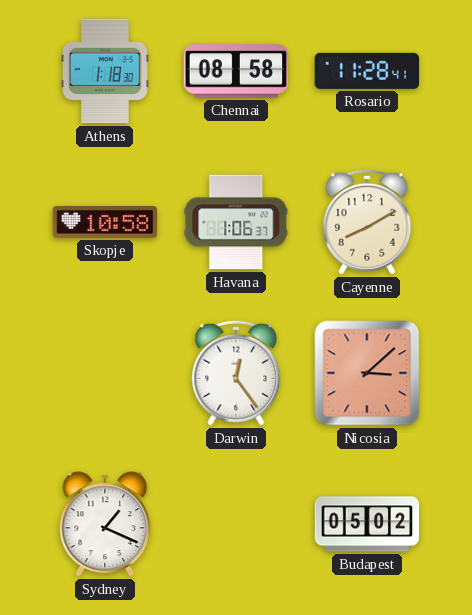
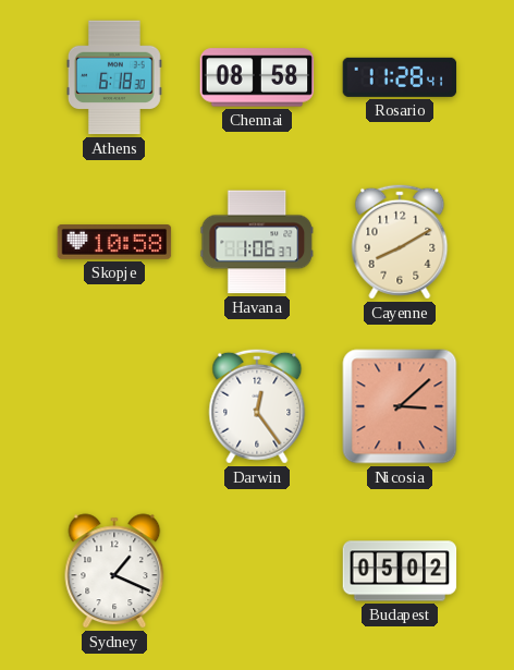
Athens: 1:18 -> 6:18 (114, 77)
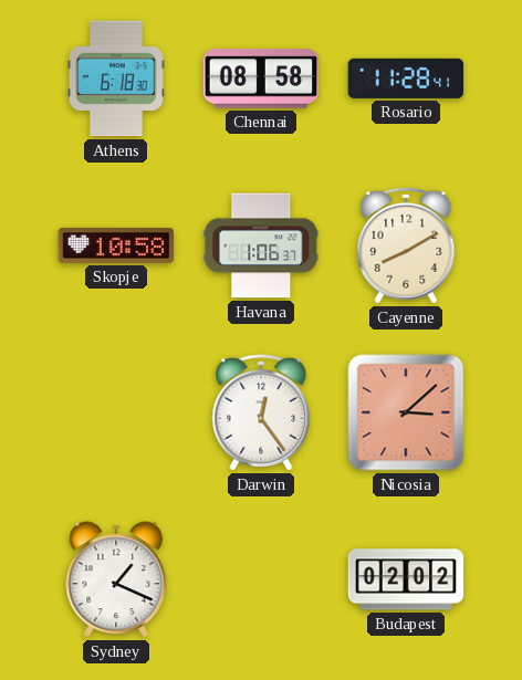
Budapest: 05:02 -> 02:02 (406, 579)
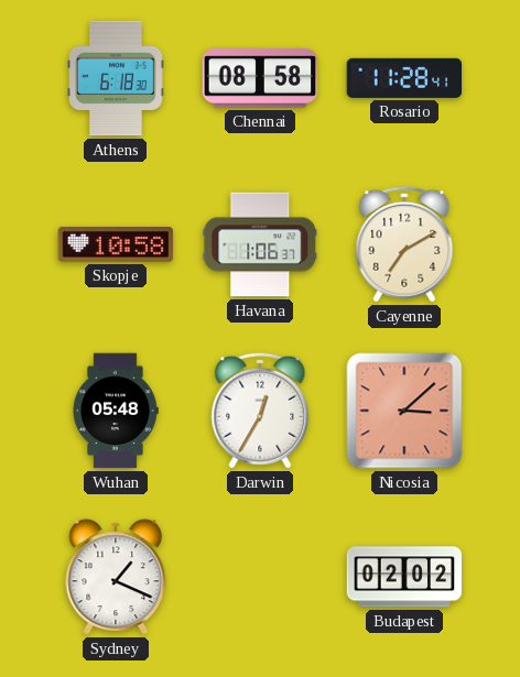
Cayenne: 8:10 -> 7:10 (404, 244)
Wuhan: none -> 05:48 (116, 411)
Darwin: 12:24 -> 12:35 (260, 411)
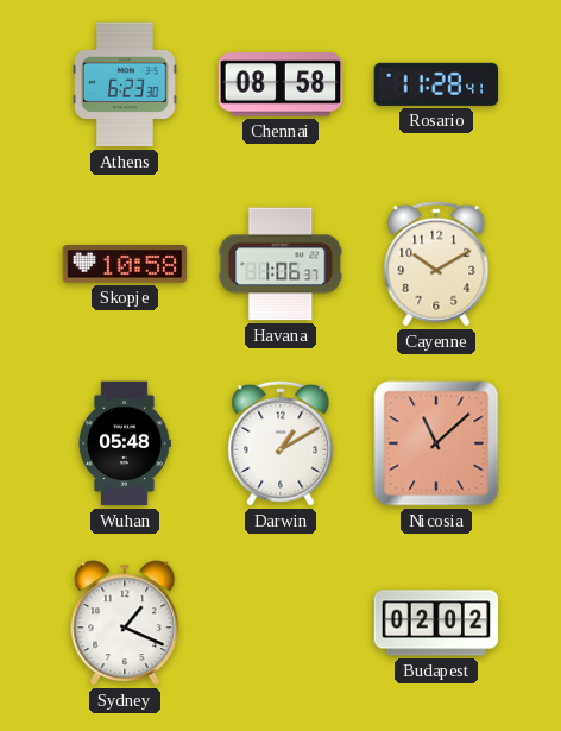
Athens: 6:18 -> 6:23 (125, 84)
Cayenne: 7:10 -> 10:10 (436, 264)
Darwin: 12:35 -> 1:10 (280, 443)
Nicosia: 3:08 -> 11:08 (436, 443)
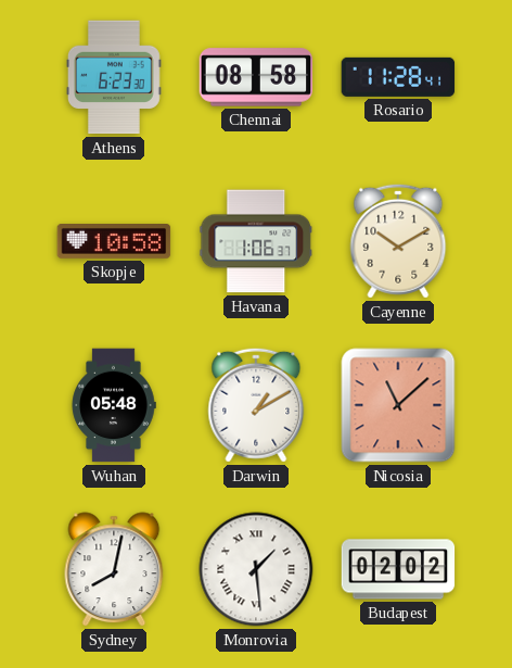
Sydney: 1:19 -> 8:02 (114, 569)
Monrovia: none -> 1:29 (256, 569)
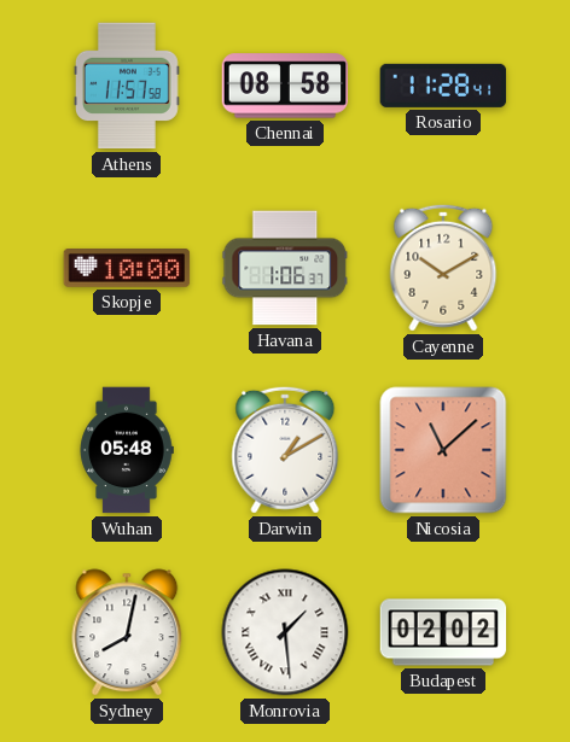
Athens: 6:23 -> 11:57 (127, 86)
Skopje: 10:58 -> 10:00 (127, 269)
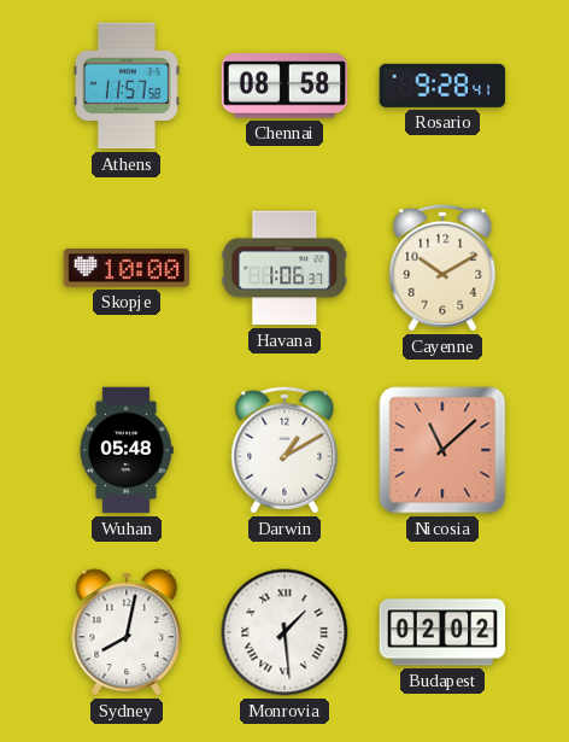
Rosario: 11:28 -> 9:28 (442, 86)
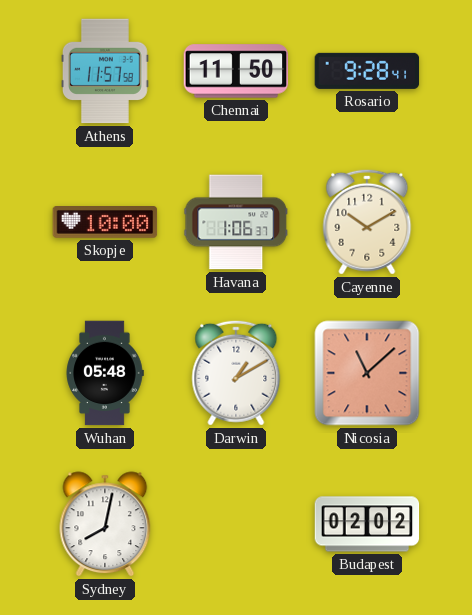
Chennai: 08:58 -> 11:50 (236, 71)
Monrovia: 1:29 -> none (284, 632)
